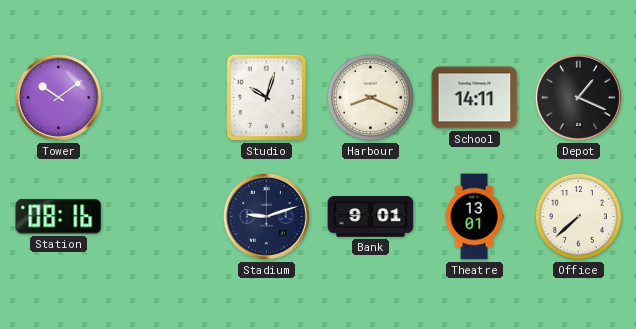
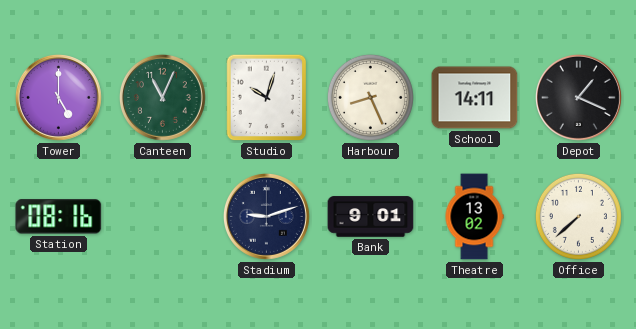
Tower: 10:09 -> 5:00 (58, 97)
Canteen: none -> 11:04 (162, 97)
Harbour: 8:19 -> 8:26 (370, 97)
Theatre: 13:01 -> 13:02 (474, 217)
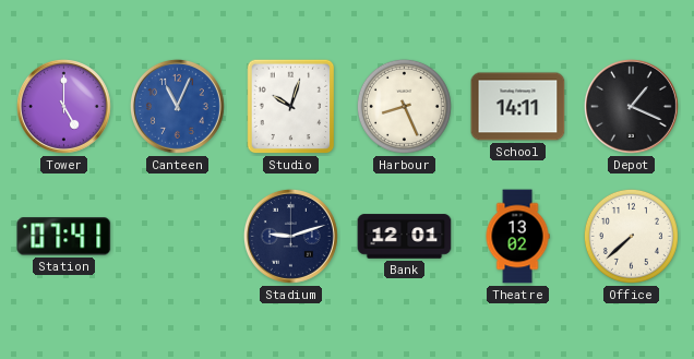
Canteen dial: green -> blue (177, 106)
Station: 08:16 -> 07:41 (64, 237)
Bank: 9:01 -> 12:01 (405, 237)
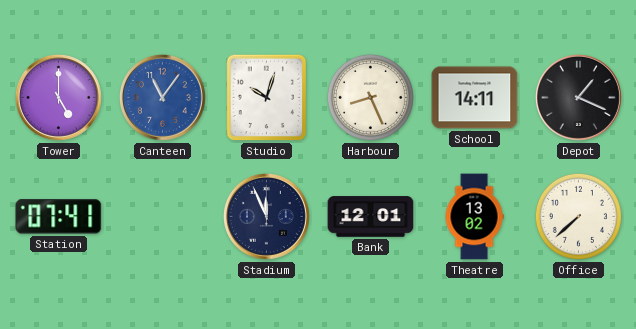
Canteen: 11:04 -> 11:06 (162, 97)
Stadium: 9:12 -> 11:56 (266, 216)
